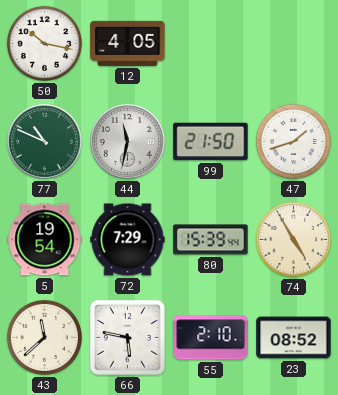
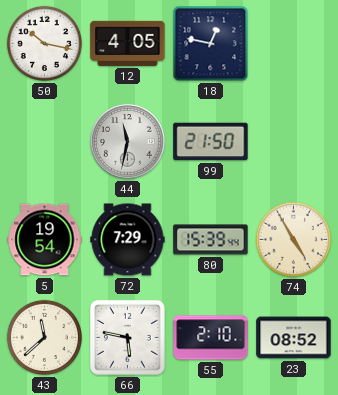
18: none -> 12:47 (211, 44)
77: 10:49 -> none (45, 142)
47: 1:42 -> none (293, 141)
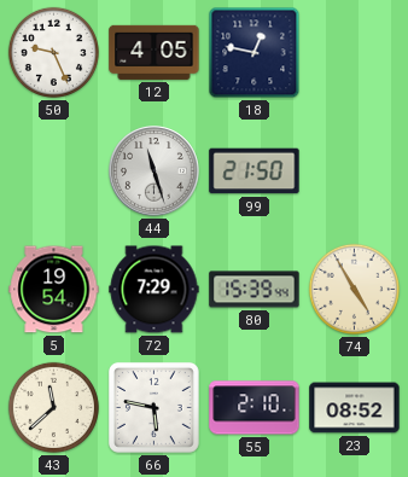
50: 10:17 -> 9:26 (53, 52)
44: 11:32 -> 11:27 (155, 171)
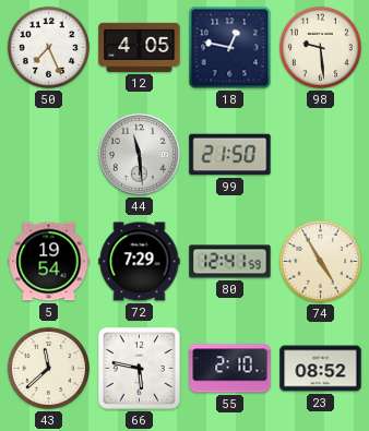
50: 9:26 -> 7:26 (48, 47)
98: none -> 9:29 (320, 47)
44: 11:27 -> 11:29 (140, 155)
80: 15:39 -> 12:41 (230, 262)
